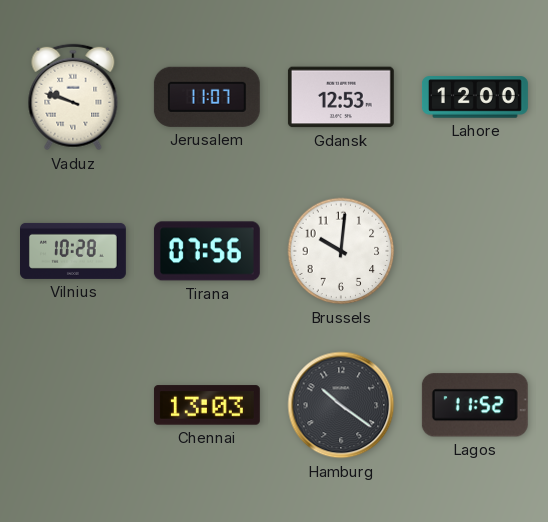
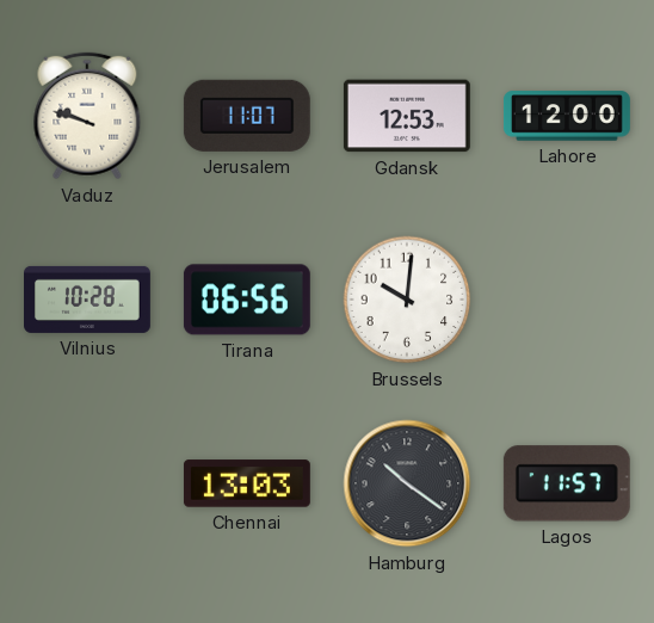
Tirana: 07:56 -> 06:56 (247, 300)
Lagos: 11:52 -> 11:57 (567, 483)
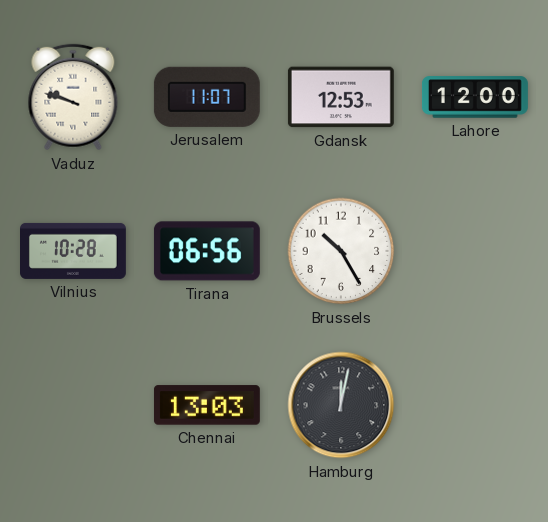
Brussels: 10:01 -> 10:25 (341, 251)
Hamburg: 10:21 -> 12:02 (341, 405)
Lagos: 11:57 -> none (567, 483)
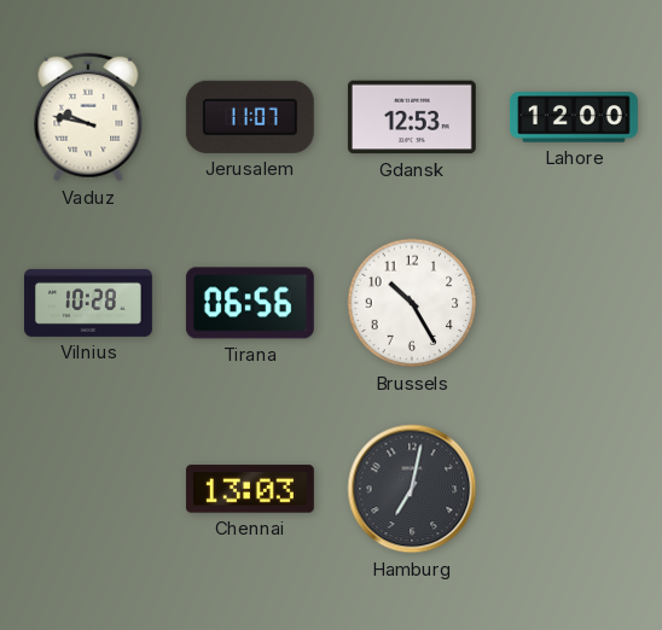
Vaduz: 9:48 -> 9:47 (88, 117)
Hamburg: 12:02 -> 7:02 (412, 489)
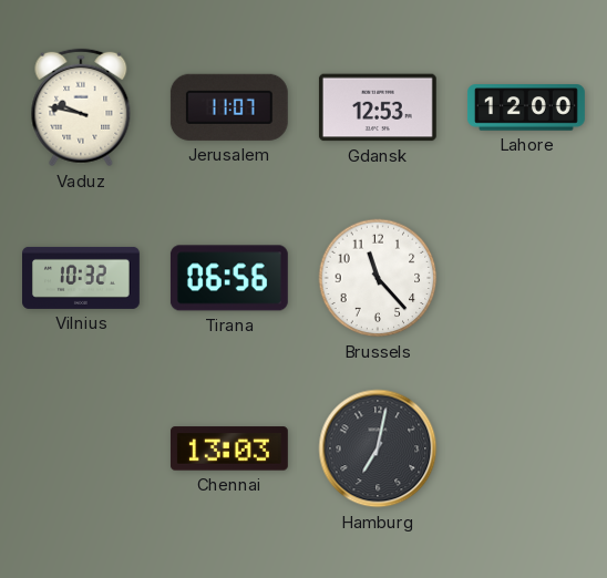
Vilnius: 10:28 -> 10:32 (82, 278)
Brussels: 10:25 -> 11:23 (378, 278)
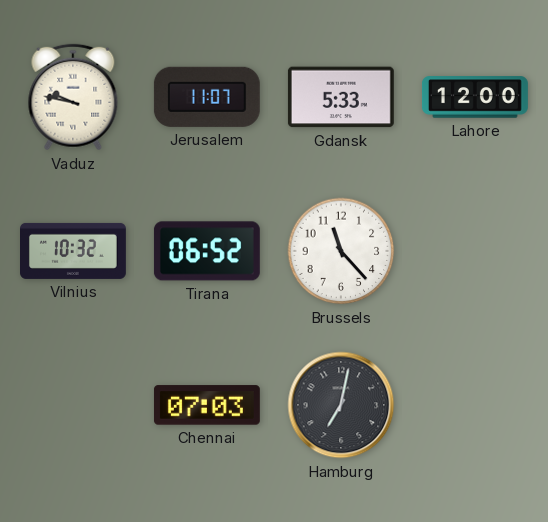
Gdansk: 12:53 -> 5:33 (341, 97)
Tirana: 06:56 -> 06:52 (207, 251)
Chennai: 13:03 -> 07:03 (207, 405)
